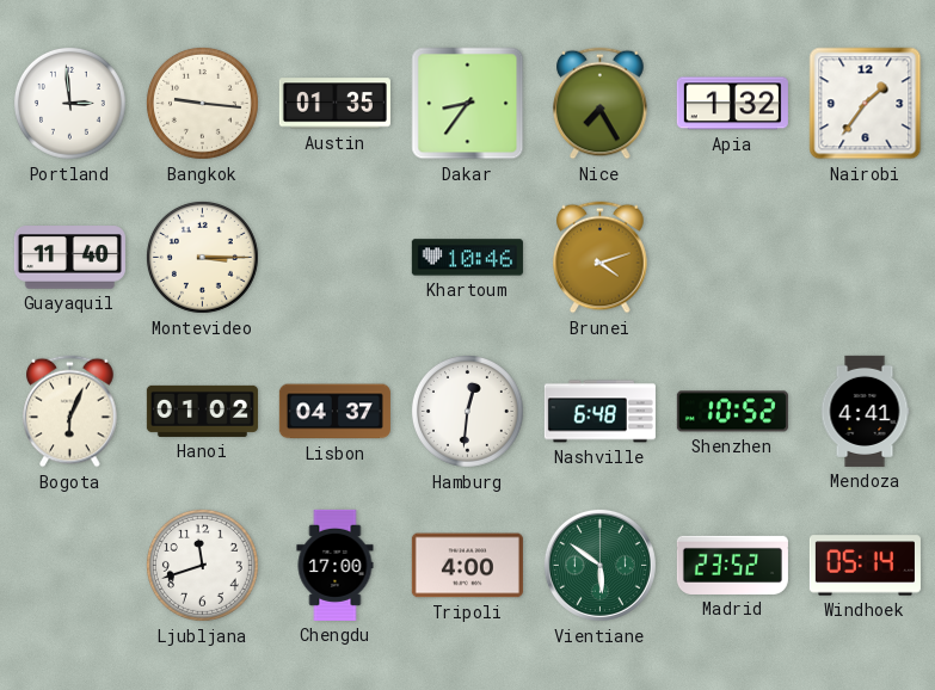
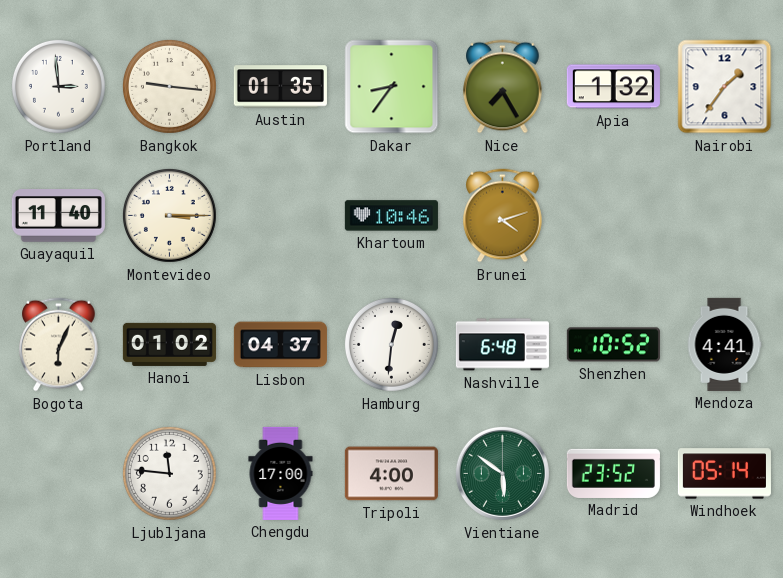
Ljubljana: 11:42 -> 11:46 (169, 473)
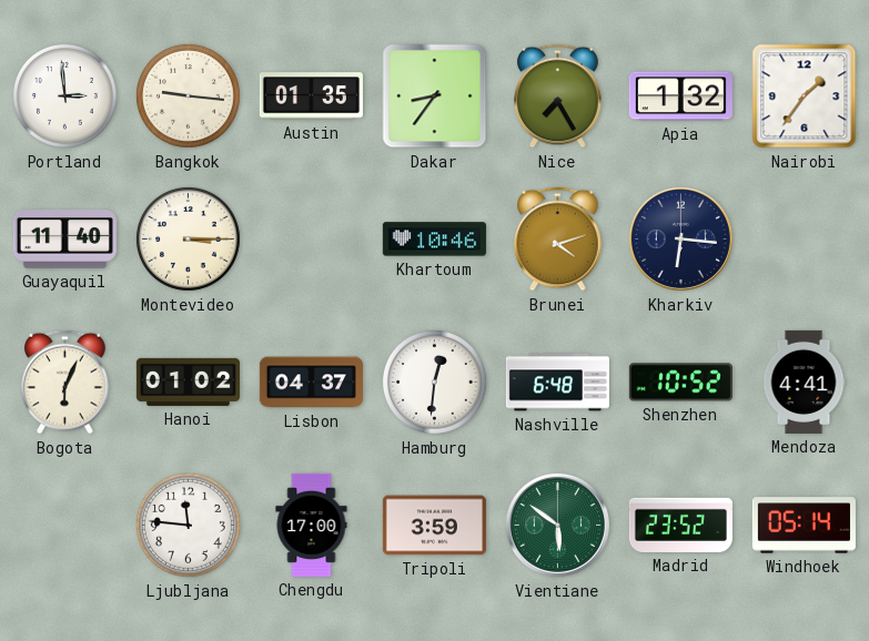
Kharkiv: none -> 6:16 (680, 238)
Tripoli: 4:00 -> 3:59 (434, 526)
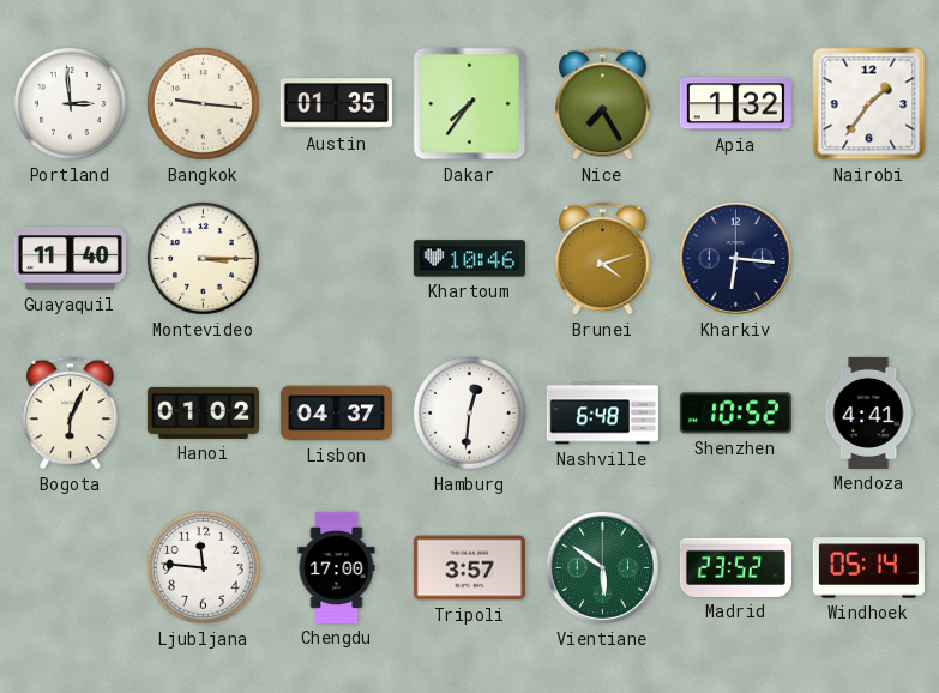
Dakar: 8:36 -> 7:36 (470, 104)
Tripoli: 3:59 -> 3:57 (469, 568)
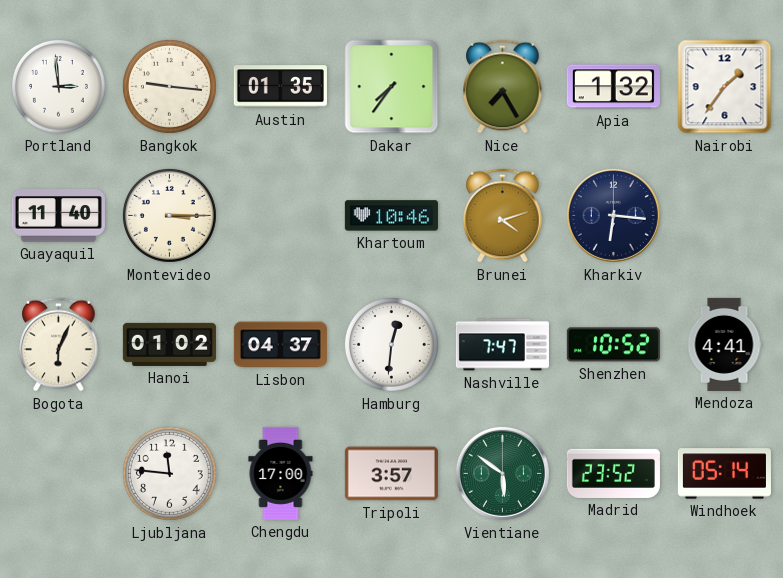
Nashville: 6:48 -> 7:47 (502, 345)
